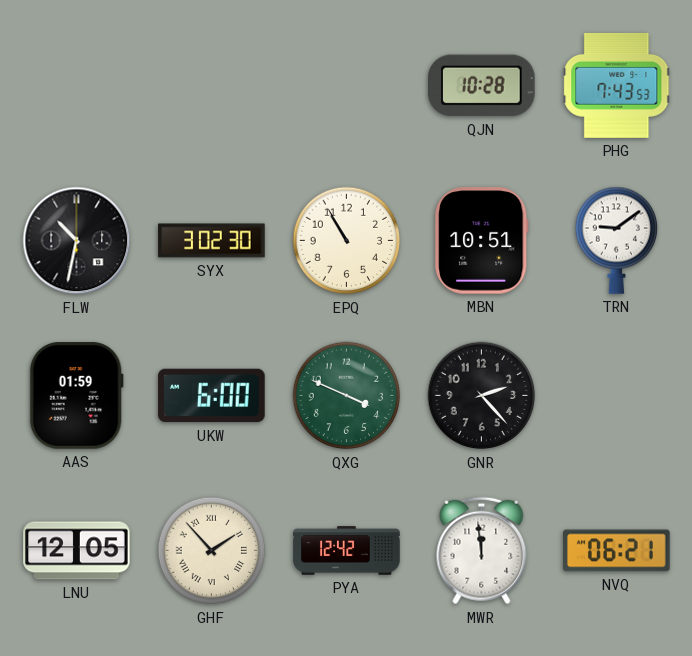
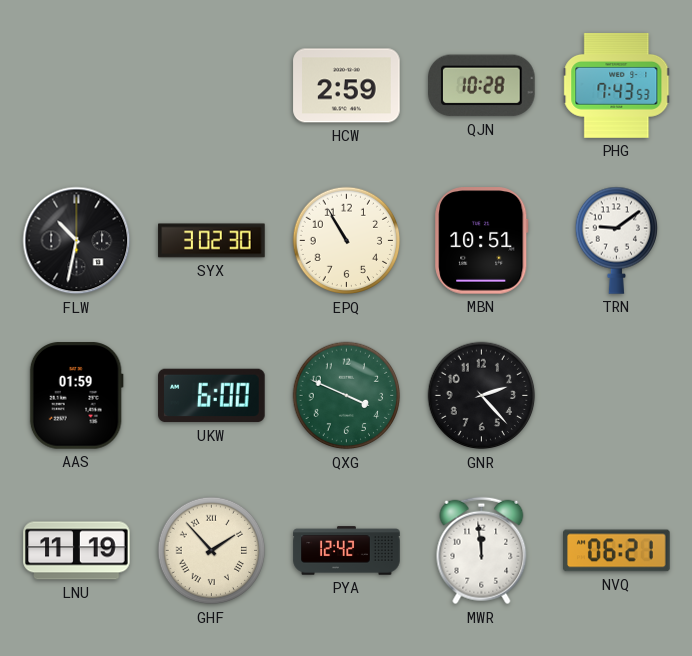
HCW: none -> 2:59 (347, 86)
LNU: 12:05 -> 11:19 (77, 551)
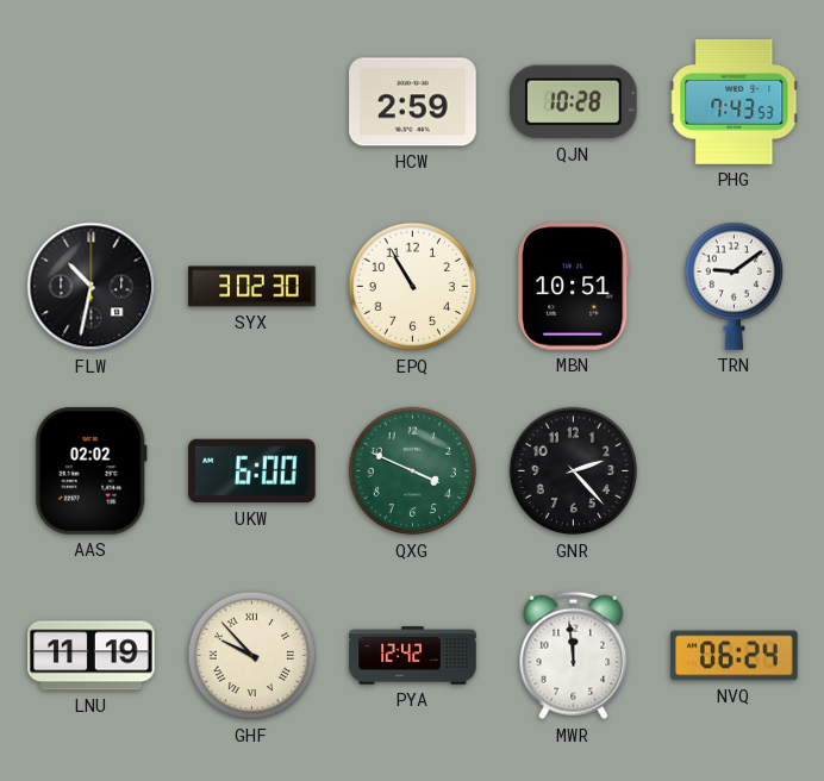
AAS: 01:59 -> 02:02 (90, 471)
GHF: 1:53 -> 9:53 (252, 656)
NVQ: 06:21 -> 06:24 (735, 656)
